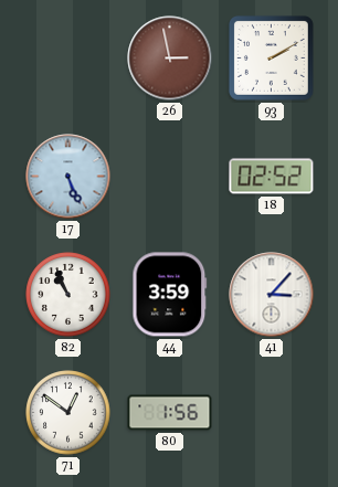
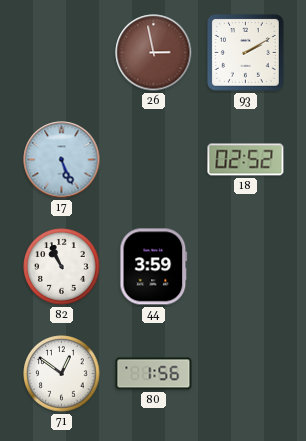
41: 3:07 -> none (272, 295)
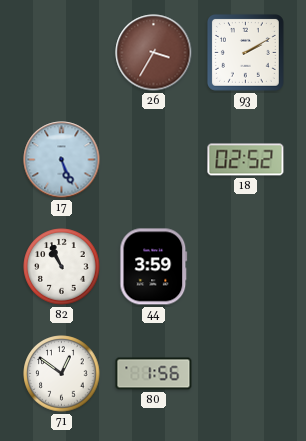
26: 2:58 -> 3:35 (154, 53)
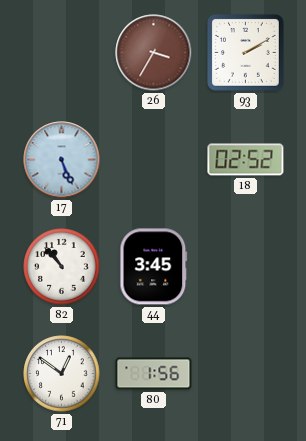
82: 10:56 -> 10:53 (62, 267)
44: 3:59 -> 3:45 (154, 267)
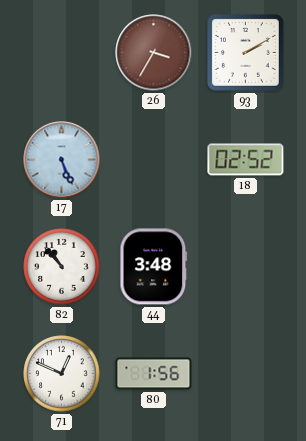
44: 3:45 -> 3:48 (154, 267)
71: 12:51 -> 12:49 (62, 374)
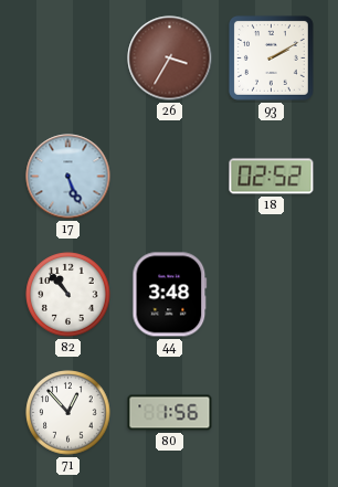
71: 12:49 -> 12:53 (68, 413)
